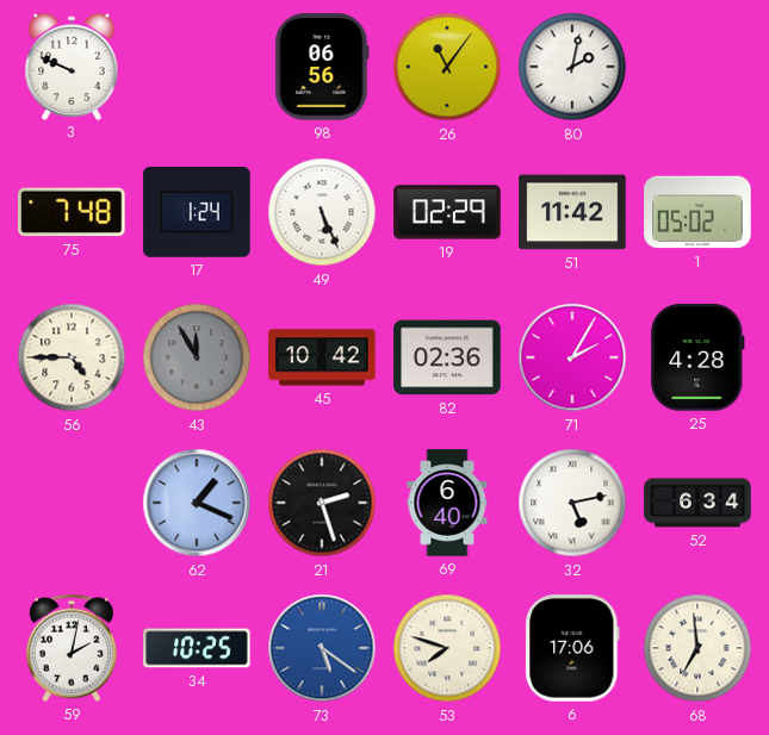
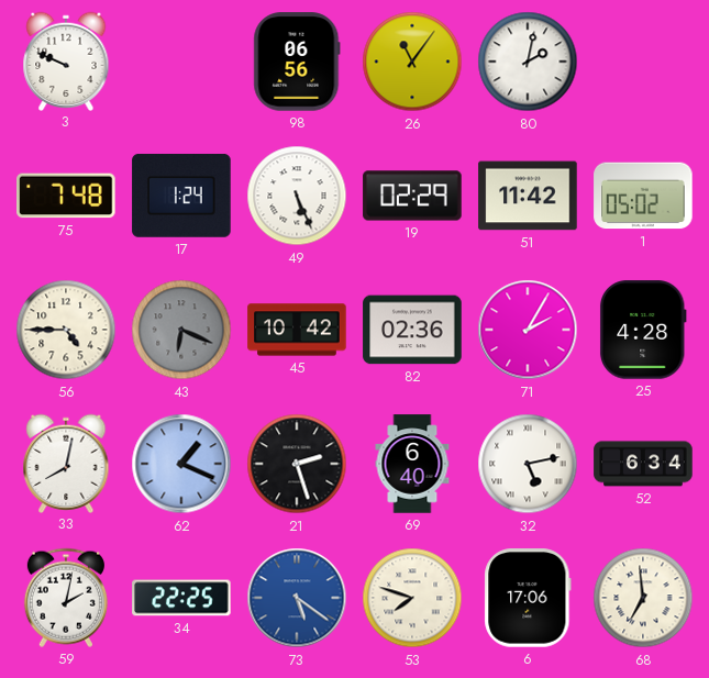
43: 11:55 -> 6:19 (181, 330)
33: none -> 8:02 (66, 463)
34: 10:25 -> 22:25 (181, 598)
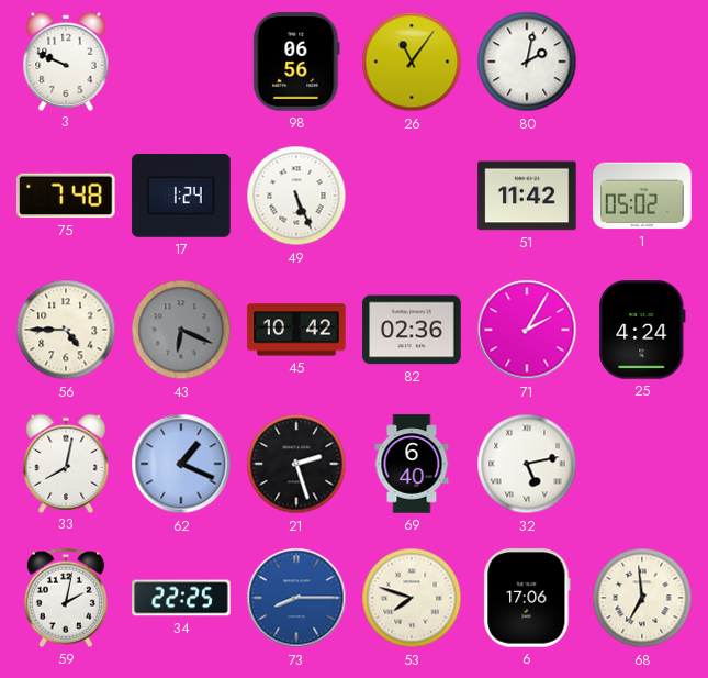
19: 02:29 -> none (412, 196)
25: 4:28 -> 4:24 (642, 330)
52: 6:34 -> none (643, 464)
73: 5:21 -> 8:15 (296, 598)
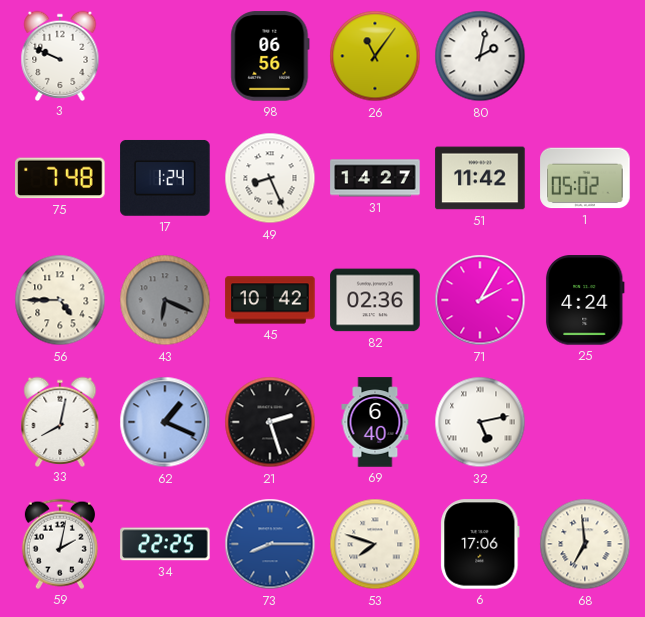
49: 5:26 -> 8:26 (270, 178)
31: none -> 14:27 (375, 178)
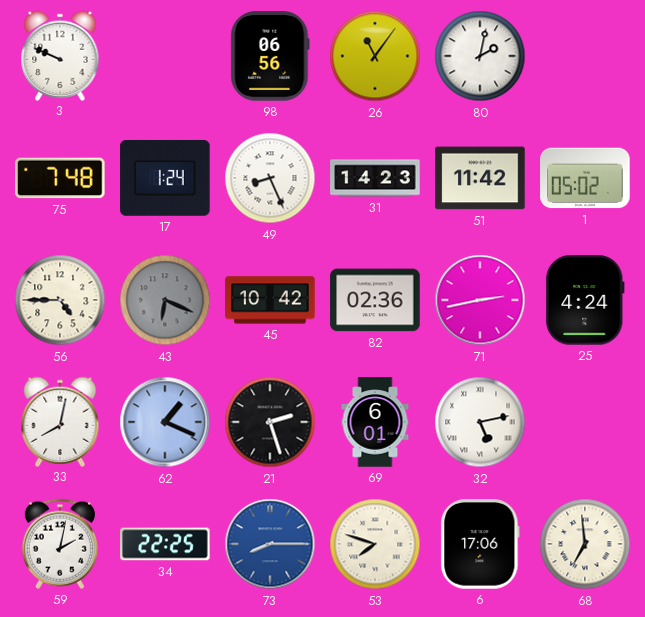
31: 14:27 -> 14:23 (375, 178)
71: 2:05 -> 2:43 (480, 300)
69: 6:40 -> 6:01 (375, 422)
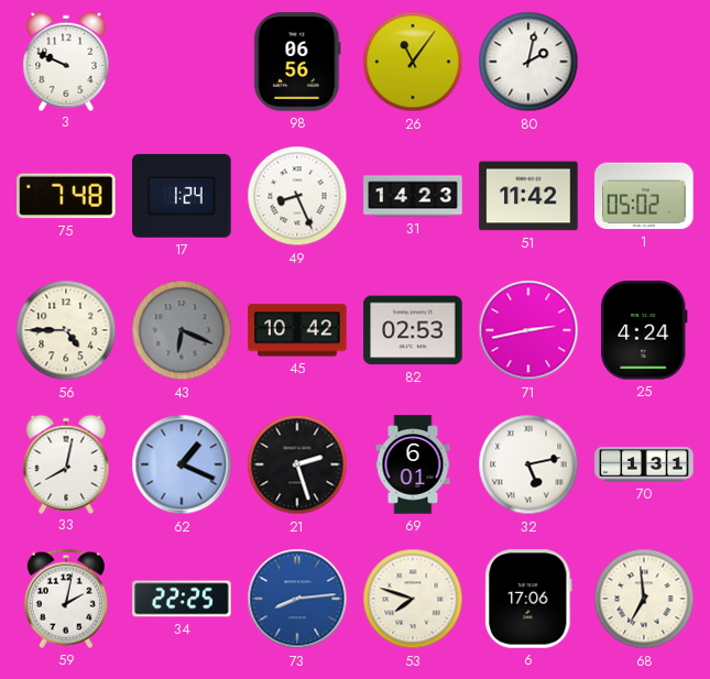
82: 02:36 -> 02:53 (413, 330)
70: none -> 1:31 (644, 464)
73: 8:15 -> 8:14 (297, 599)
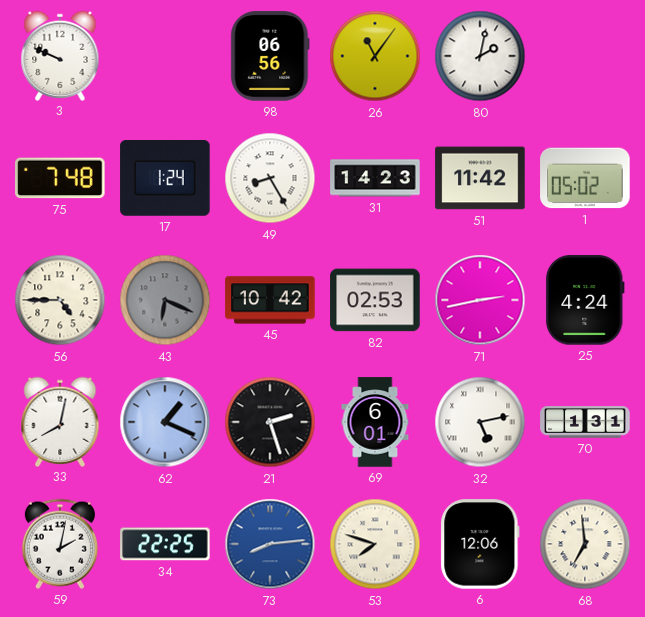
49: 8:26 -> 8:25 (270, 178)
6: 17:06 -> 12:06 (480, 544)
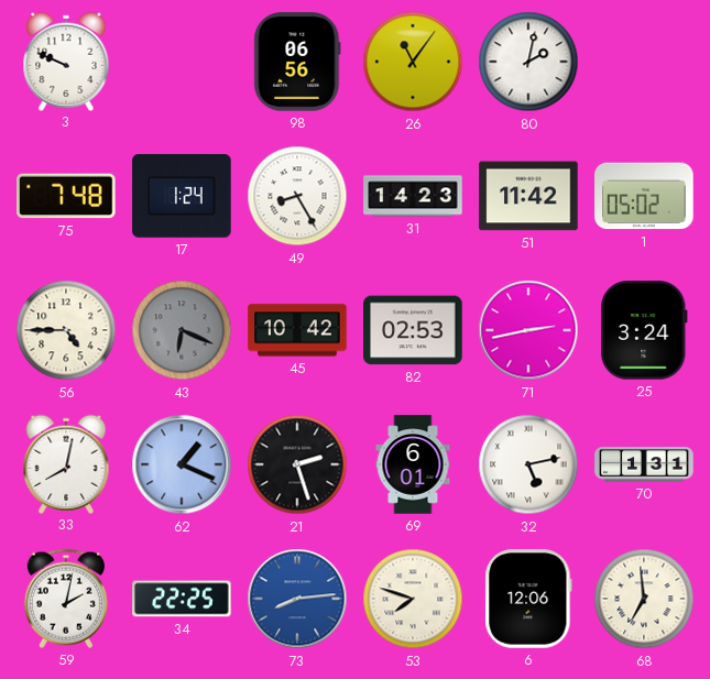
25: 4:24 -> 3:24 (644, 330)
